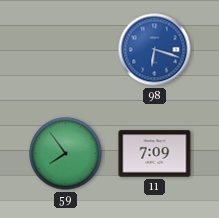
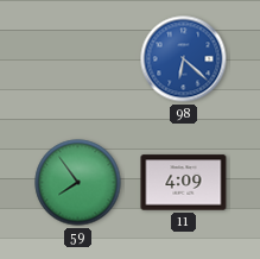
98: 6:18 -> 6:22 (184, 59)
11: 7:09 -> 4:09 (184, 183)
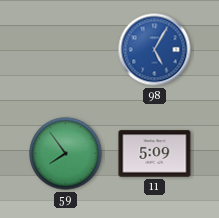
98: 6:22 -> 5:05 (155, 50)
11: 4:09 -> 5:09 (155, 154)
